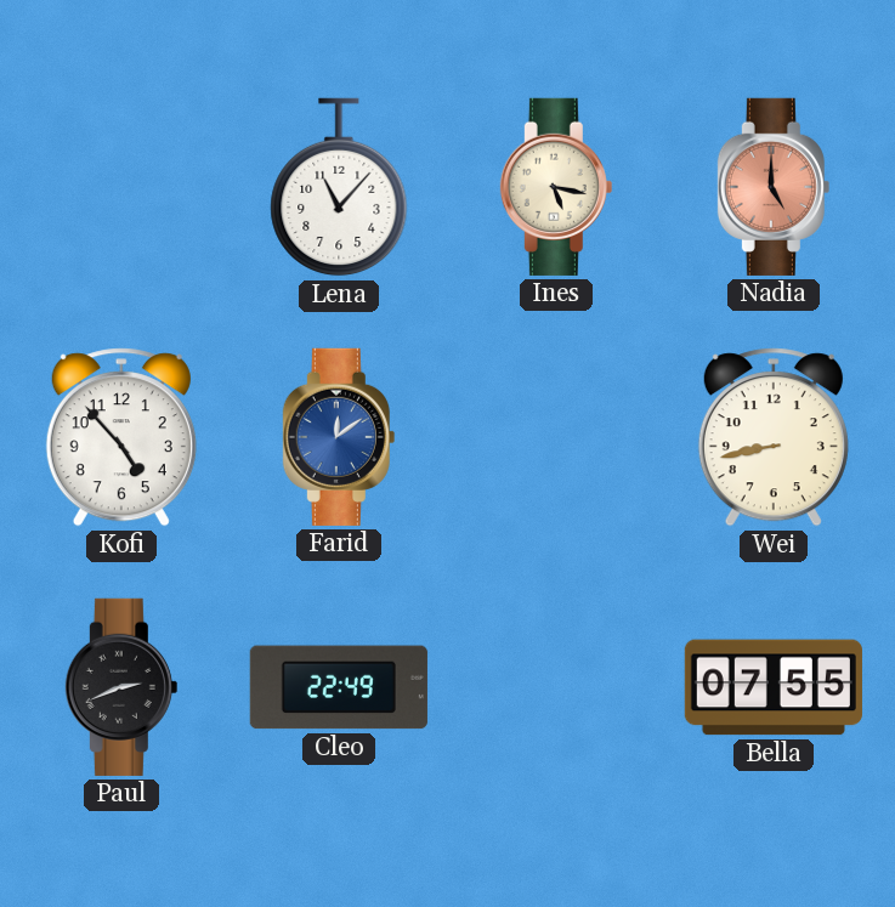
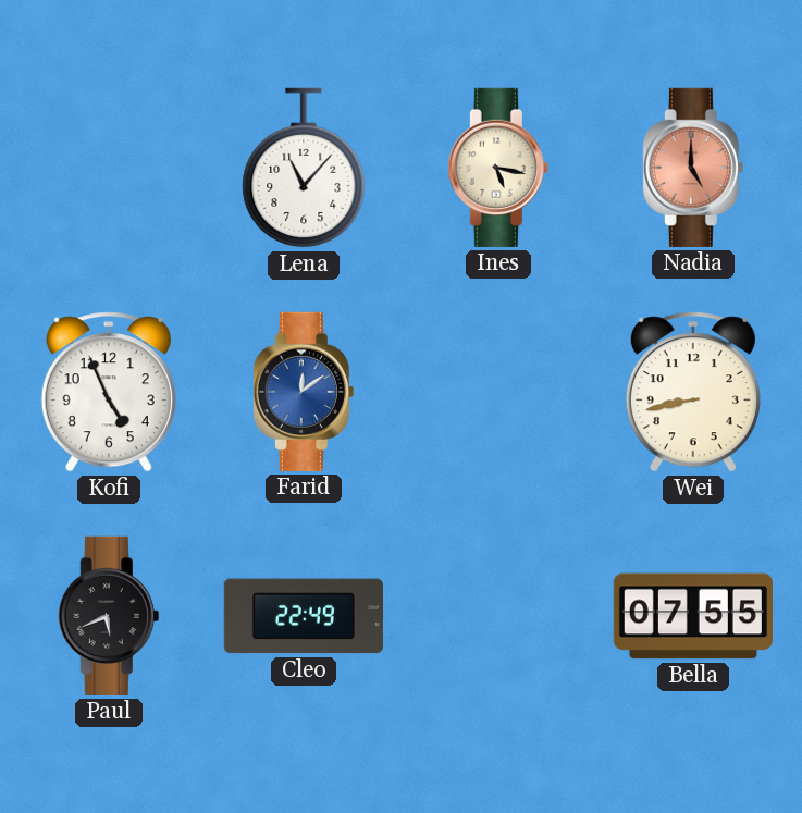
Kofi: 4:53 -> 4:56 (109, 392)
Paul: 2:41 -> 5:41 (109, 616)
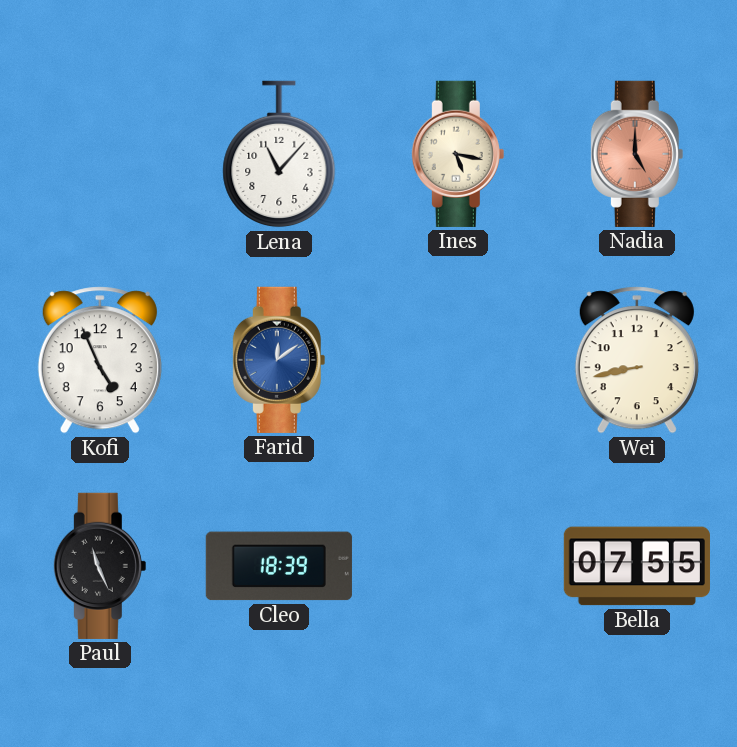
Paul: 5:41 -> 11:26 (100, 566)
Cleo: 22:49 -> 18:39 (279, 566)
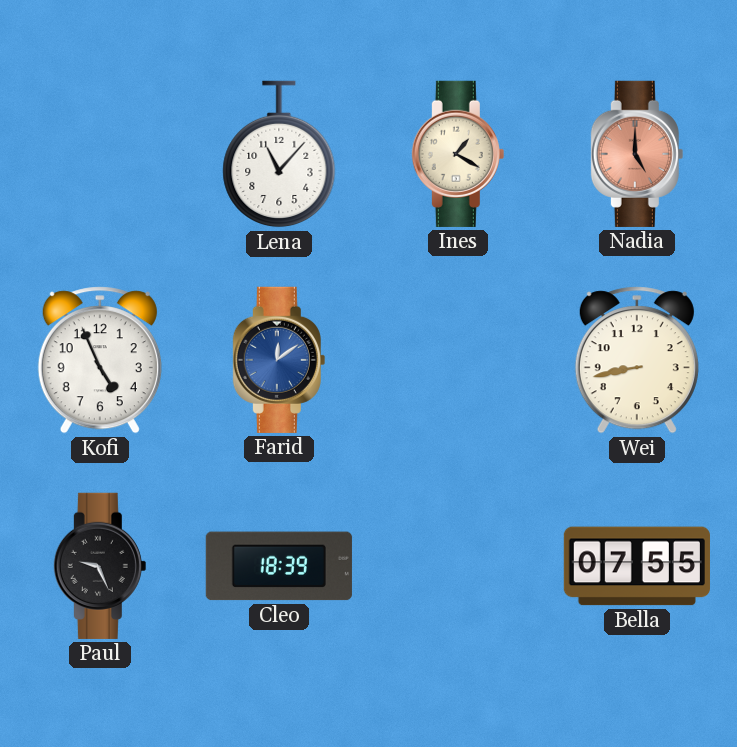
Ines: 5:17 -> 1:20 (458, 154)
Paul: 11:26 -> 9:26 (100, 566)
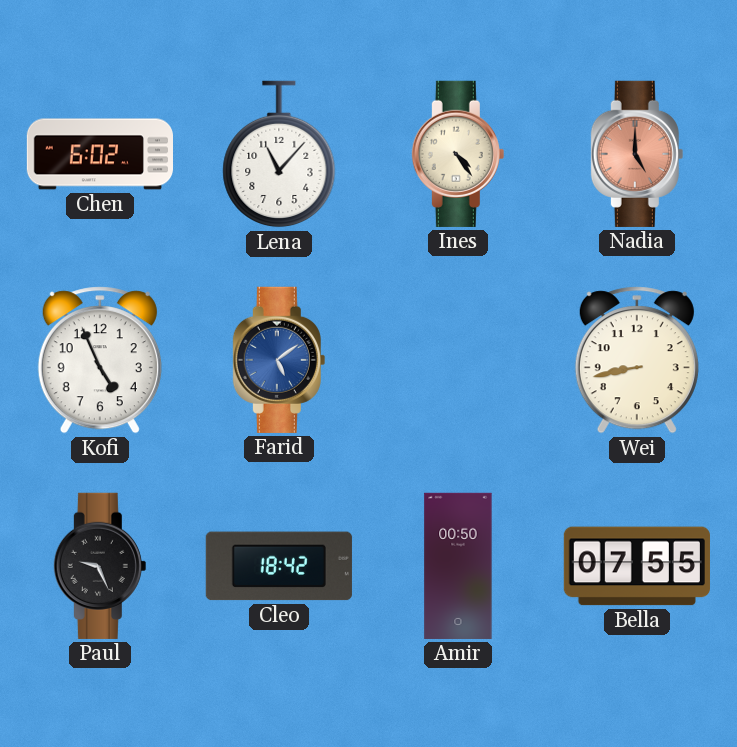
Chen: none -> 6:02 (99, 154)
Ines: 1:20 -> 4:24 (458, 154)
Farid: 12:09 -> 5:09 (279, 360)
Cleo: 18:39 -> 18:42 (279, 566)
Amir: none -> 00:50 (458, 566)
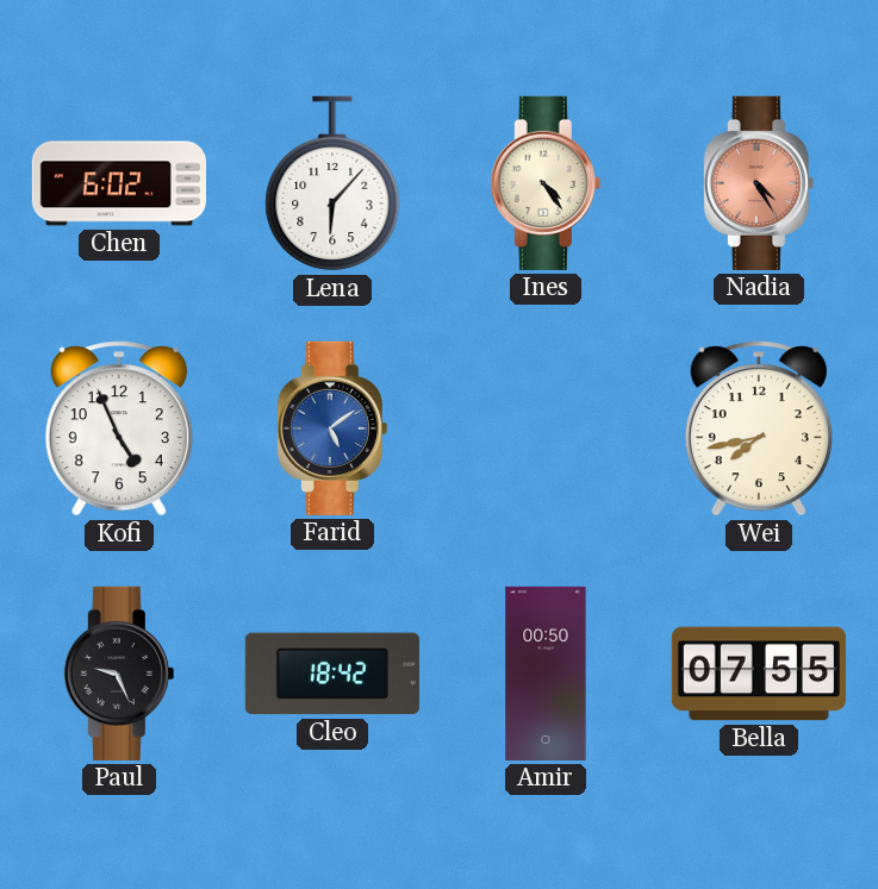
Lena: 11:07 -> 6:07 (332, 183)
Nadia: 5:00 -> 4:25 (759, 183)
Wei: 8:43 -> 7:43 (759, 428)
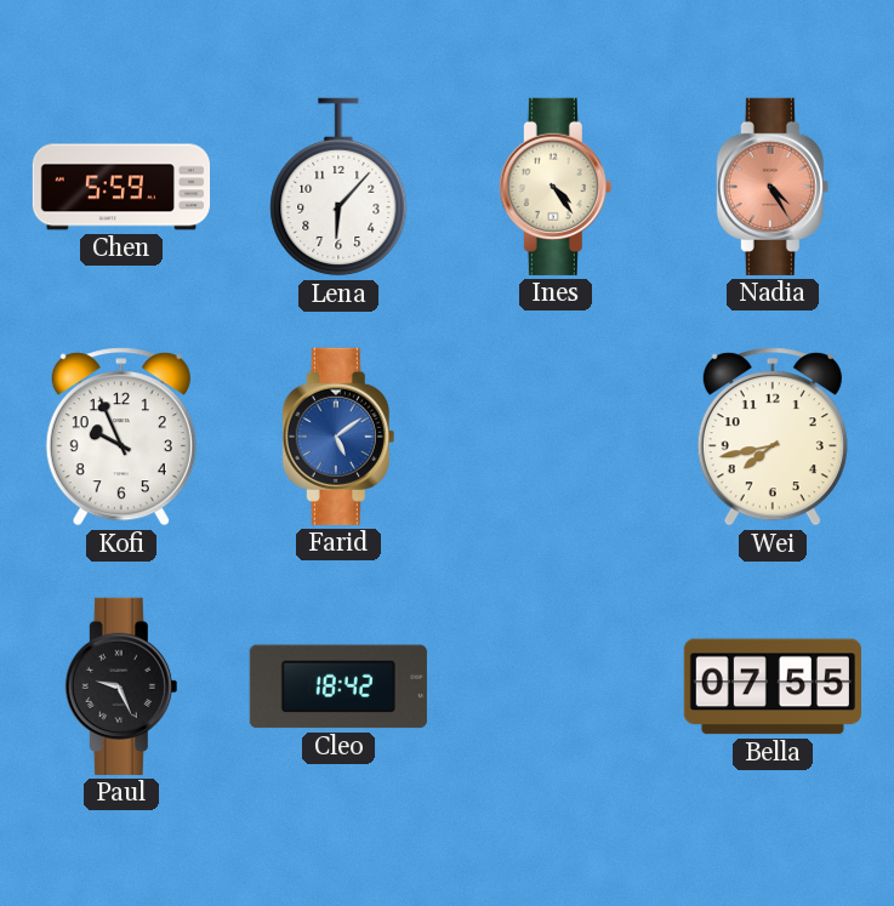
Chen: 6:02 -> 5:59 (120, 187)
Kofi: 4:56 -> 9:56 (121, 437)
Amir: 00:50 -> none (546, 674)
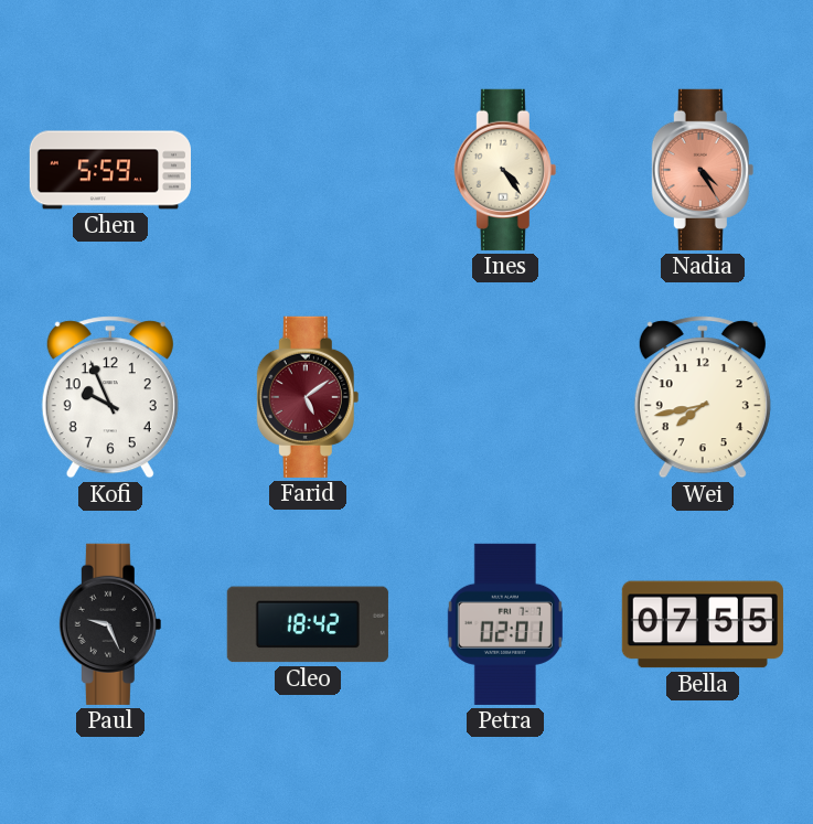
Lena: 6:07 -> none (338, 187)
Farid dial: blue -> burgundy (308, 397)
Petra: none -> 02:01 (505, 624)
